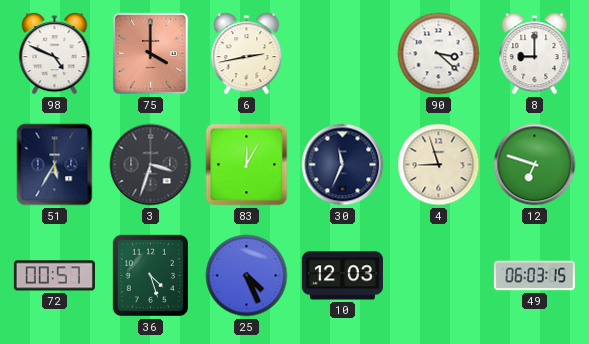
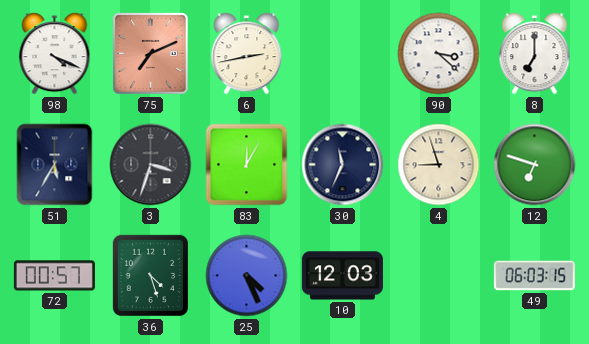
98: 4:49 -> 4:19 (55, 54)
75: 4:00 -> 7:11 (151, 54)
8: 9:00 -> 7:00 (535, 54)
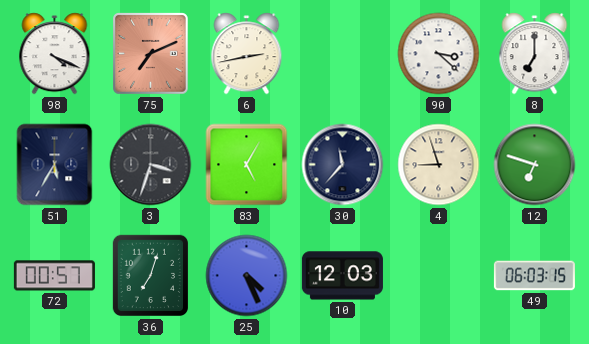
83: 12:05 -> 5:05 (247, 165)
30: 11:34 -> 11:37 (343, 165)
36: 4:27 -> 7:03 (150, 276)
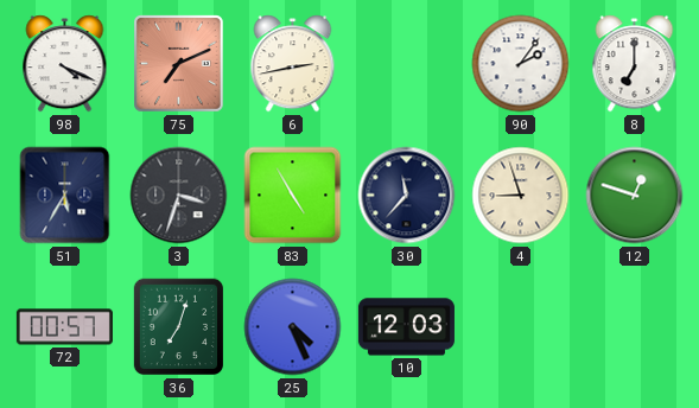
90: 3:22 -> 2:06 (521, 64)
83: 5:05 -> 4:55 (293, 196)
12: 6:48 -> 12:48 (635, 196)
49: 06:03 -> none (534, 276)
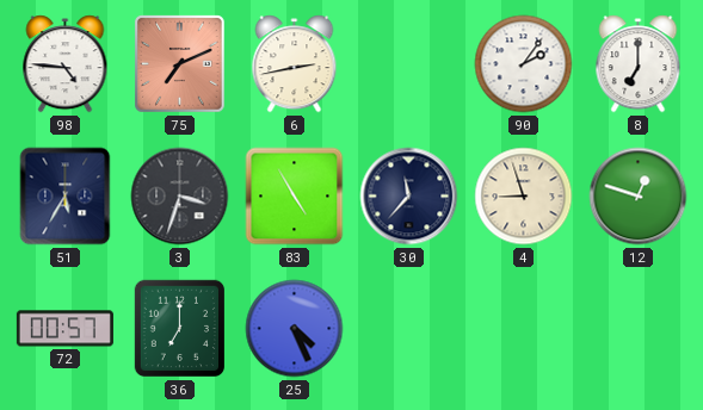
98: 4:19 -> 4:46 (66, 64)
36: 7:03 -> 7:00 (179, 329)
10: 12:03 -> none (406, 327)
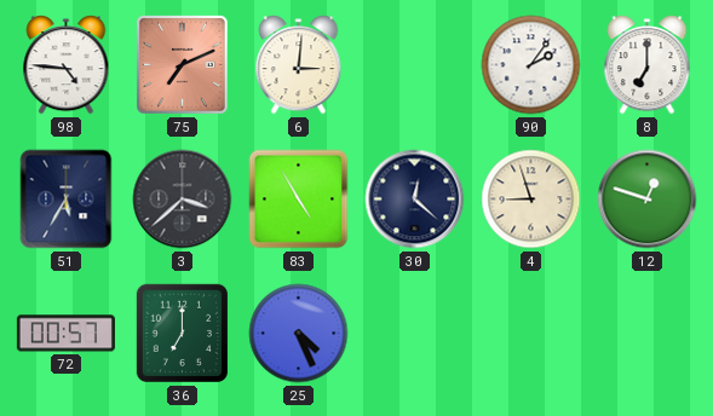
6: 2:43 -> 3:01 (299, 65)
3: 3:33 -> 3:38 (183, 200)
30: 11:37 -> 12:22 (415, 200)
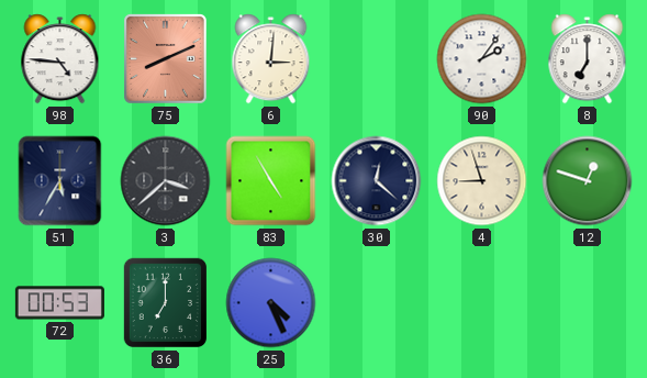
75: 7:11 -> 8:11 (166, 59)
72: 00:57 -> 00:53 (59, 303)
